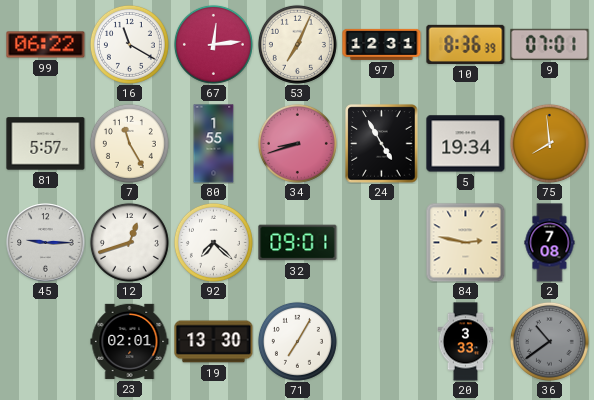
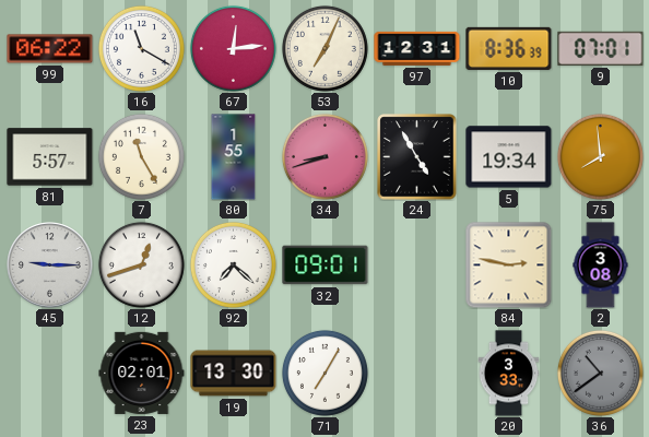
2: 7:08 -> 3:08 (601, 265)
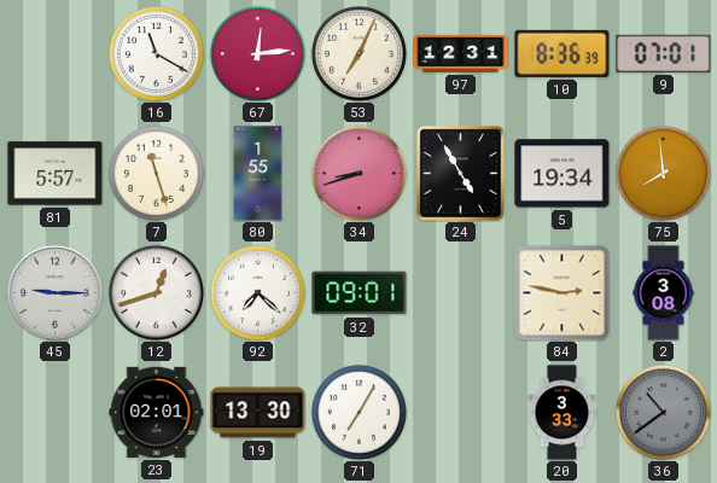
99: 06:22 -> none (50, 49)
7: 11:25 -> 11:27 (156, 173)
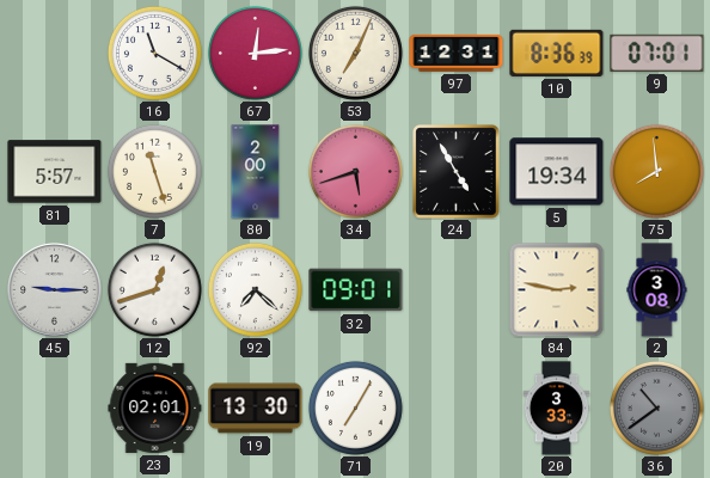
80: 1:55 -> 2:00 (256, 172)
34: 8:42 -> 5:42 (355, 171)
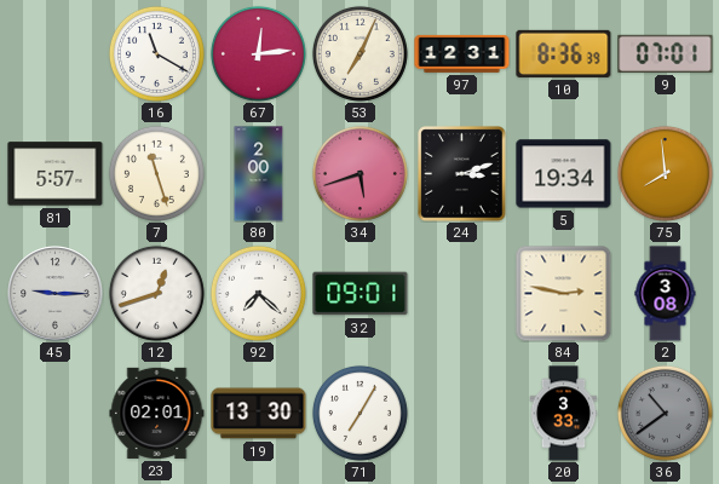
24: 4:55 -> 3:12 (462, 174)
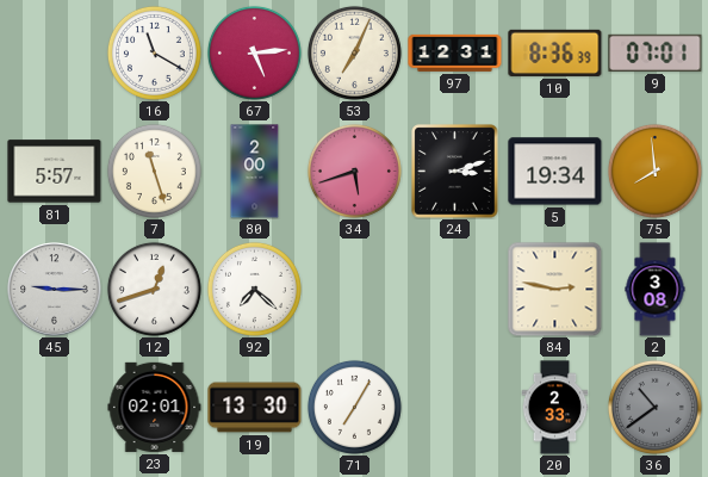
67: 12:14 -> 5:14 (254, 52)
32: 09:01 -> none (361, 294)
20: 3:33 -> 2:33 (555, 408)
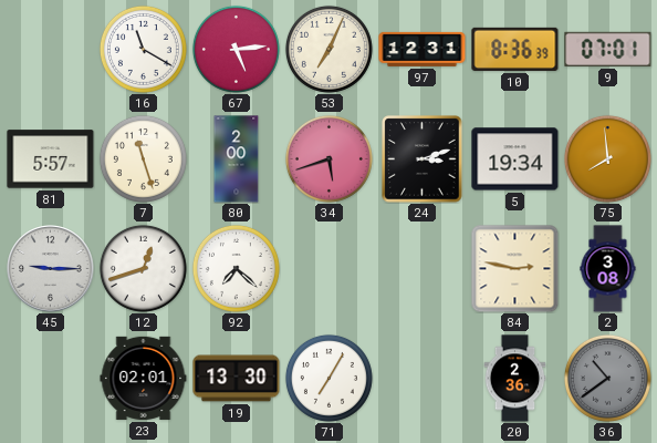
20: 2:33 -> 2:36 (515, 379)
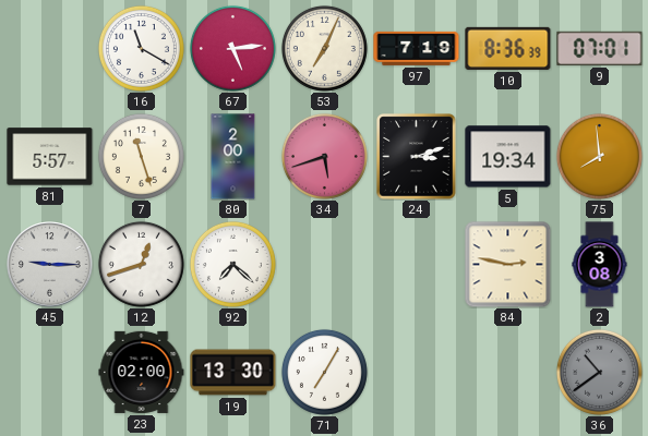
97: 12:31 -> 7:19 (417, 48)
23: 02:01 -> 02:00 (142, 372)
20: 2:36 -> none (515, 379)
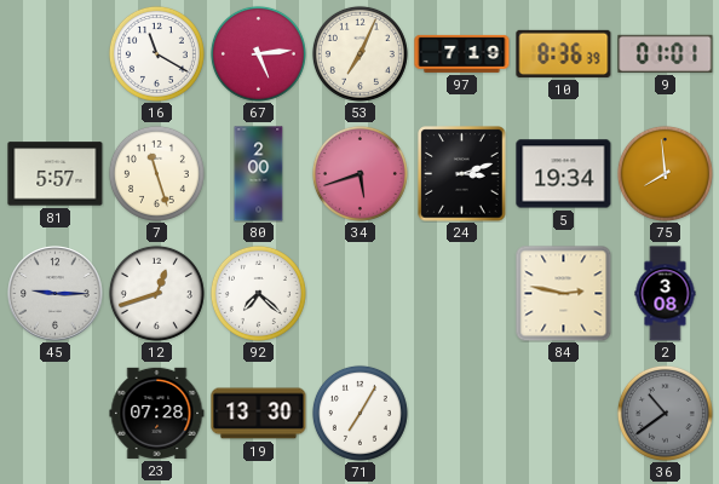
9: 07:01 -> 01:01 (666, 53)
23: 02:00 -> 07:28 (157, 413)
